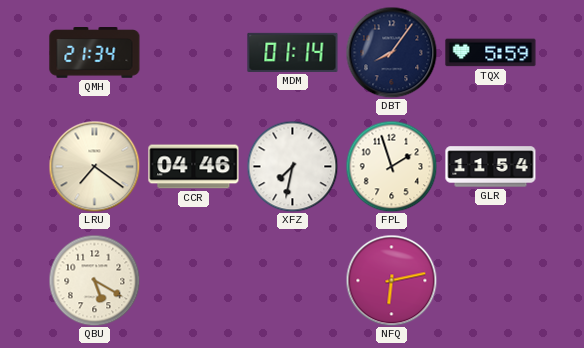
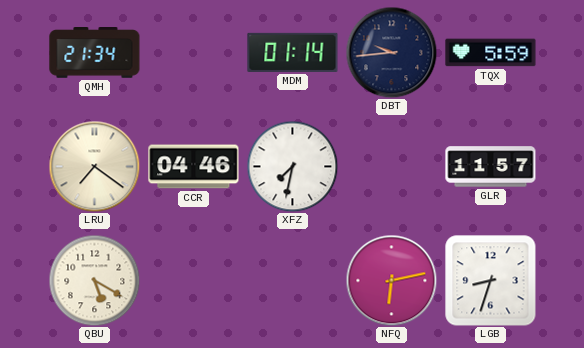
DBT: 8:06 -> 9:44 (391, 52)
FPL: 1:57 -> none (391, 166)
GLR: 11:54 -> 11:57 (491, 167)
LGB: none -> 8:33 (491, 281)
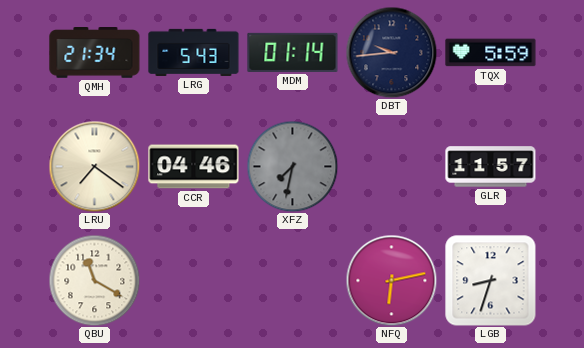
LRG: none -> 5:43 (194, 52)
XFZ dial: white -> grey (292, 166)
QBU: 5:20 -> 11:20 (94, 280)
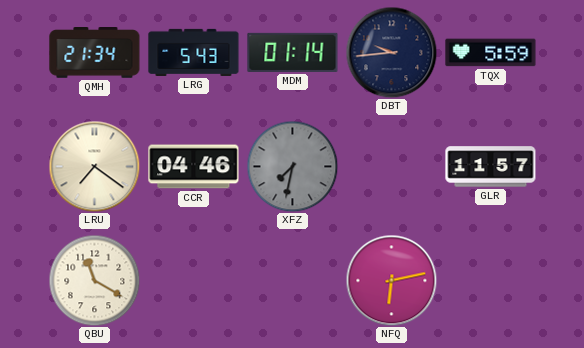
LGB: 8:33 -> none (491, 281)
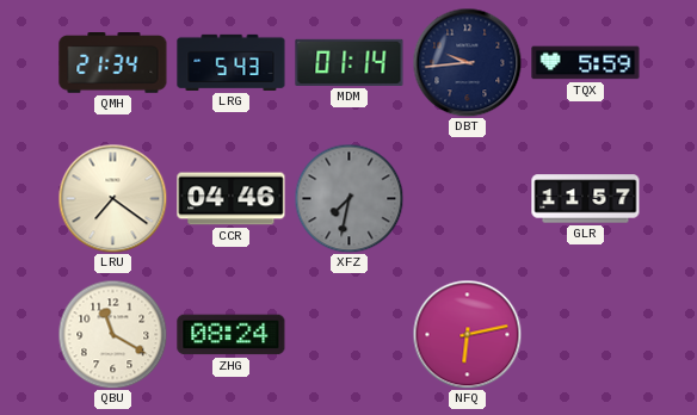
ZHG: none -> 08:24 (232, 335)
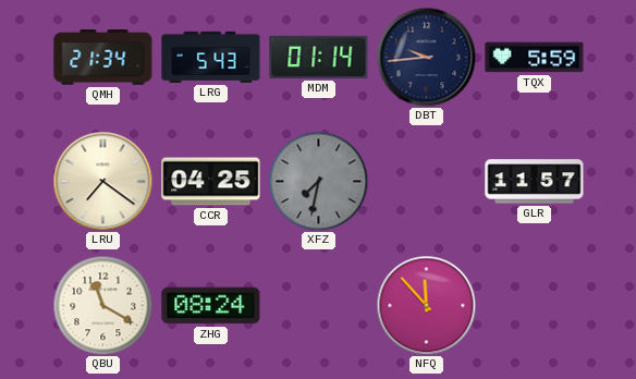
CCR: 04:46 -> 04:25 (211, 182)
NFQ: 6:13 -> 11:53 (426, 305)
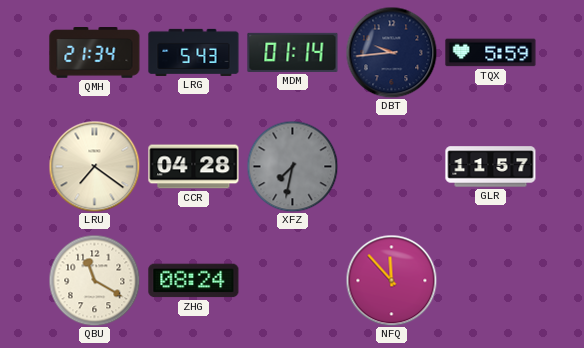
CCR: 04:25 -> 04:28 (194, 167)
